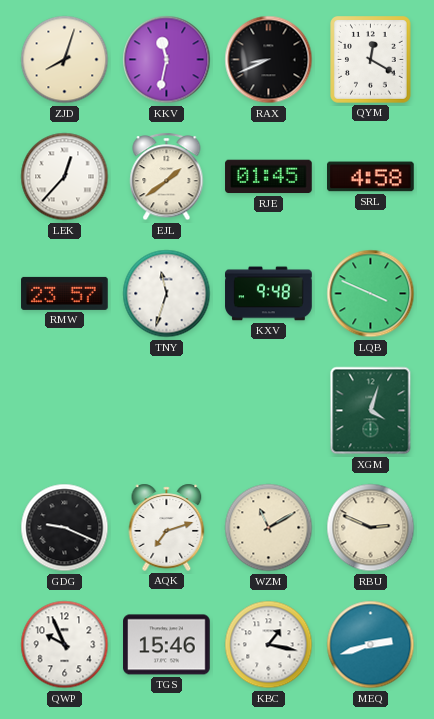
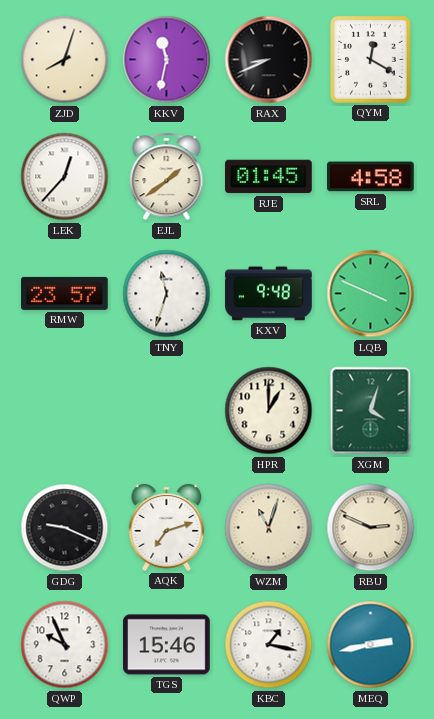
HPR: none -> 1:00 (269, 411)
WZM: 11:10 -> 11:03 (269, 528)
MEQ: 2:42 -> 2:43 (371, 645)
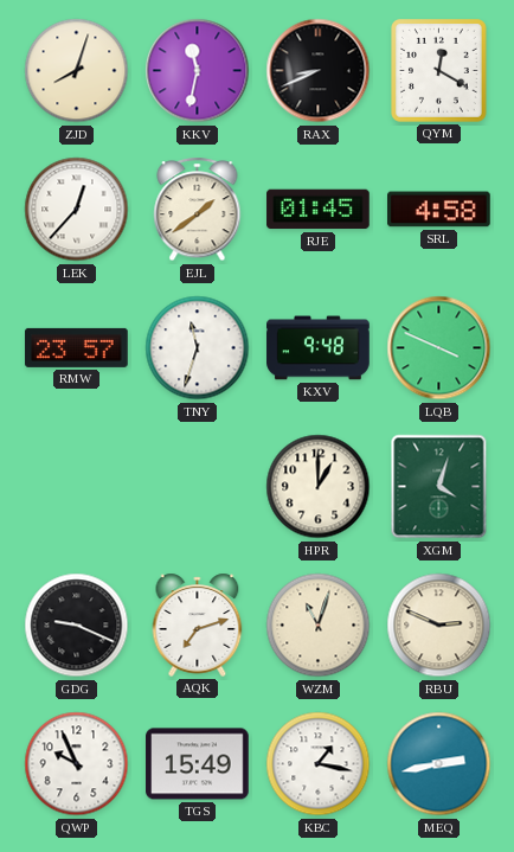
TGS: 15:46 -> 15:49 (198, 764)
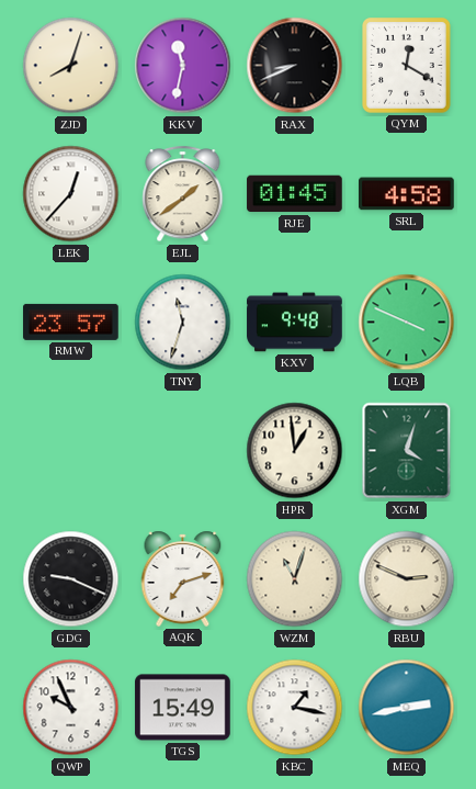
HPR: 1:00 -> 12:59 (295, 451)
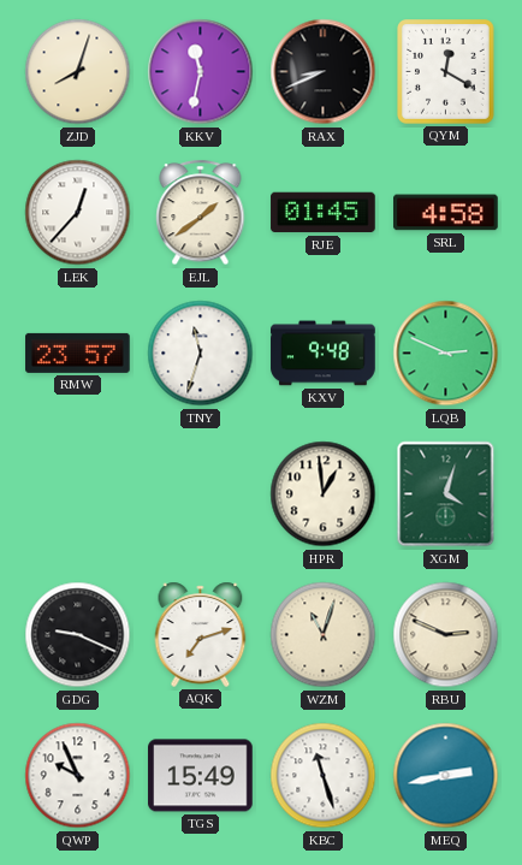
LQB: 3:49 -> 2:49 (446, 354)
KBC: 1:17 -> 11:27 (324, 776)
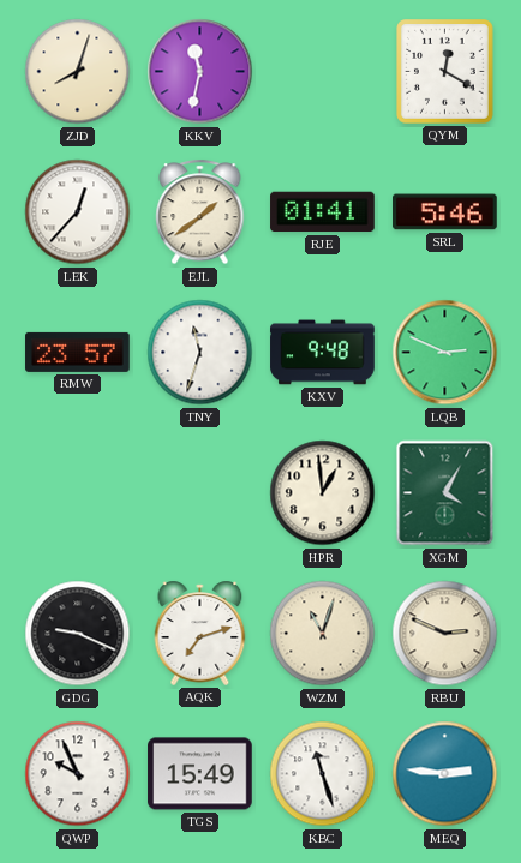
RAX: 8:41 -> none (324, 72)
RJE: 01:45 -> 01:41 (323, 212)
SRL: 4:58 -> 5:46 (445, 212)
XGM: 4:03 -> 4:05 (445, 493)
MEQ: 2:43 -> 2:46 (445, 774)
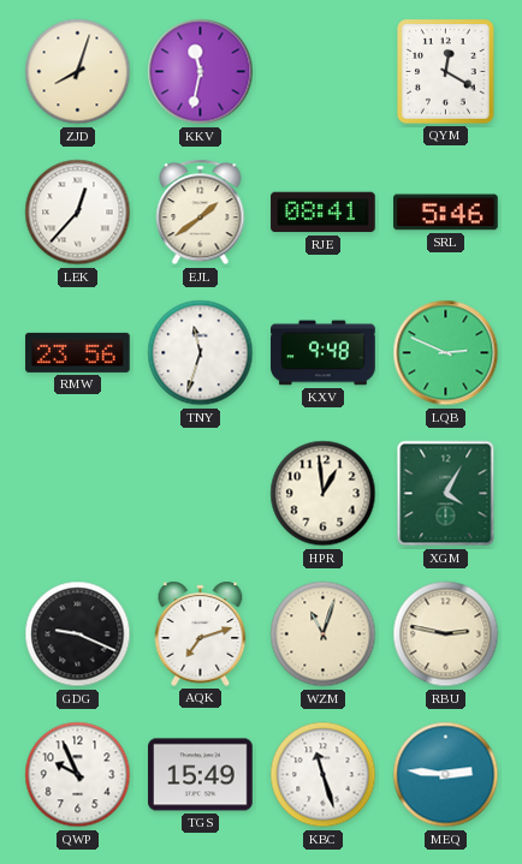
RJE: 01:41 -> 08:41 (324, 213)
RMW: 23:57 -> 23:56 (78, 352)
RBU: 2:49 -> 2:47 (446, 634)
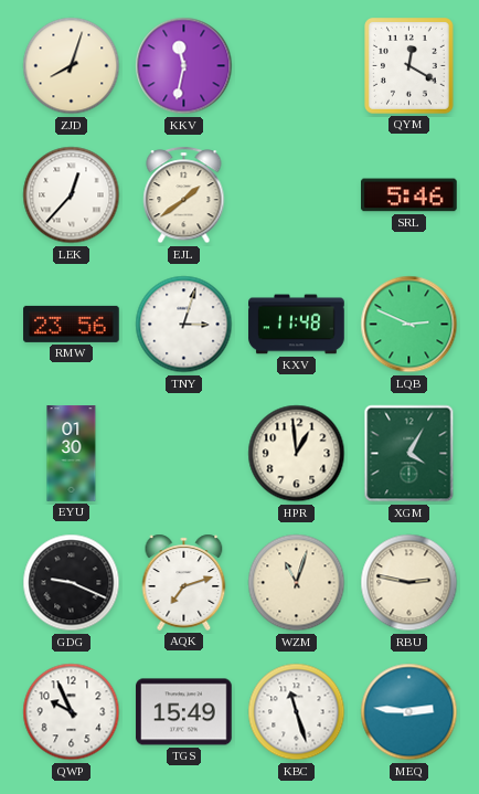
RJE: 08:41 -> none (324, 213)
TNY: 11:33 -> 3:03 (184, 325)
KXV: 9:48 -> 11:48 (297, 325)
EYU: none -> 01:30 (72, 454)
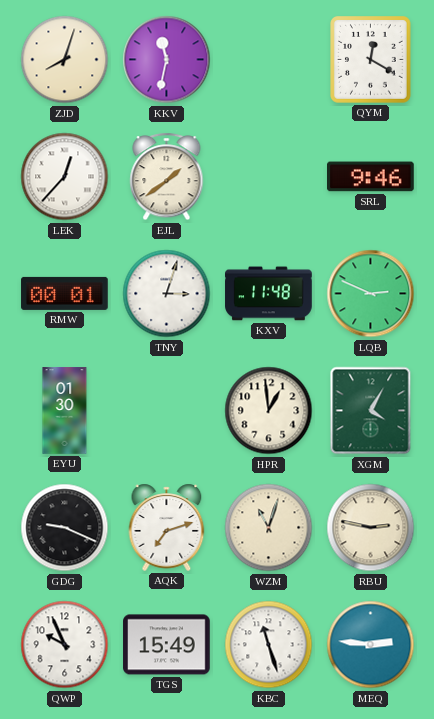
SRL: 5:46 -> 9:46 (371, 177)
RMW: 23:56 -> 00:01 (65, 293)
